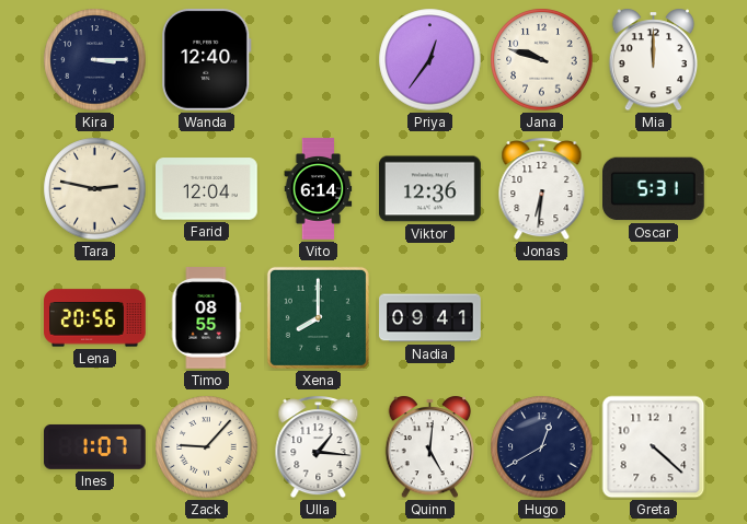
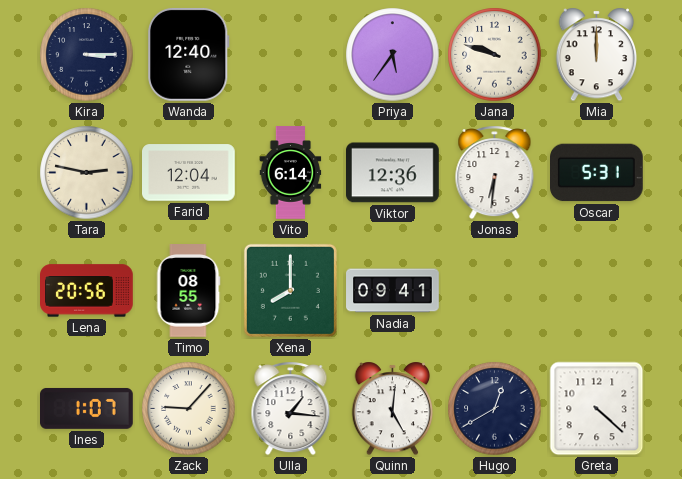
Priya: 12:36 -> 5:36 (393, 55)
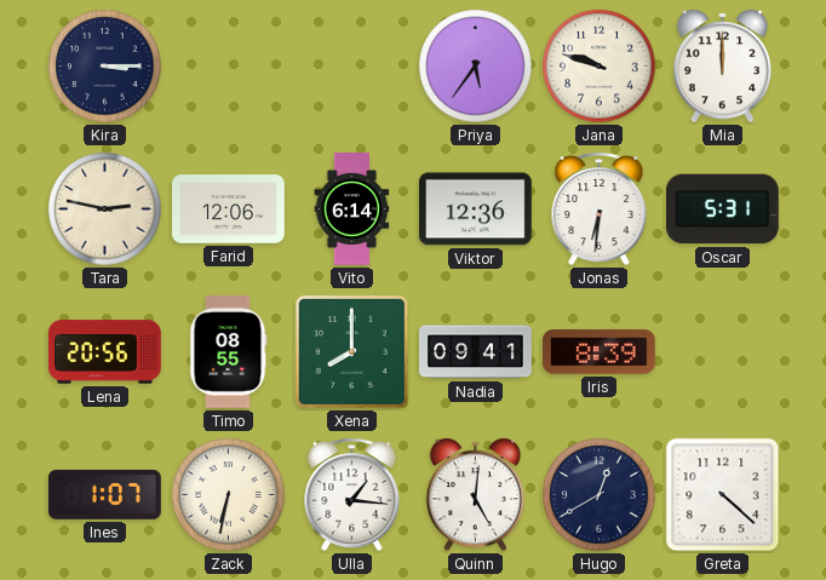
Wanda: 12:40 -> none (189, 54)
Farid: 12:04 -> 12:06 (229, 209)
Iris: none -> 8:39 (600, 352)
Zack: 9:07 -> 6:32 (229, 495)
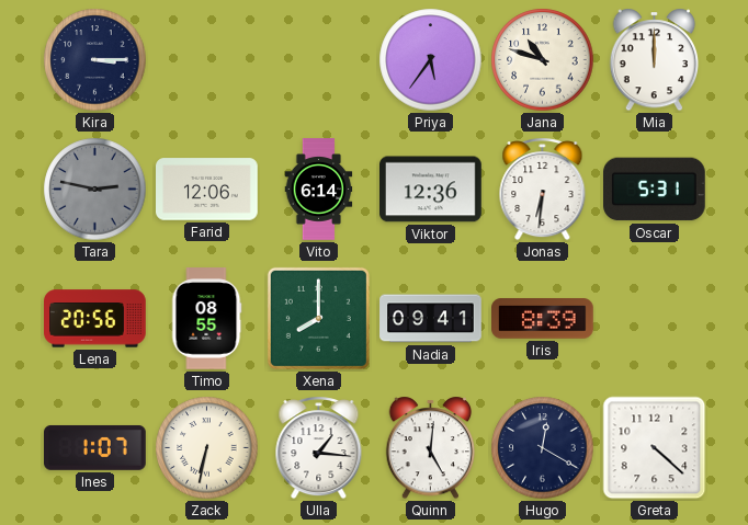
Jana: 9:48 -> 10:48 (543, 60)
Tara dial: cream -> grey (95, 190)
Hugo: 12:40 -> 12:20 (543, 448)
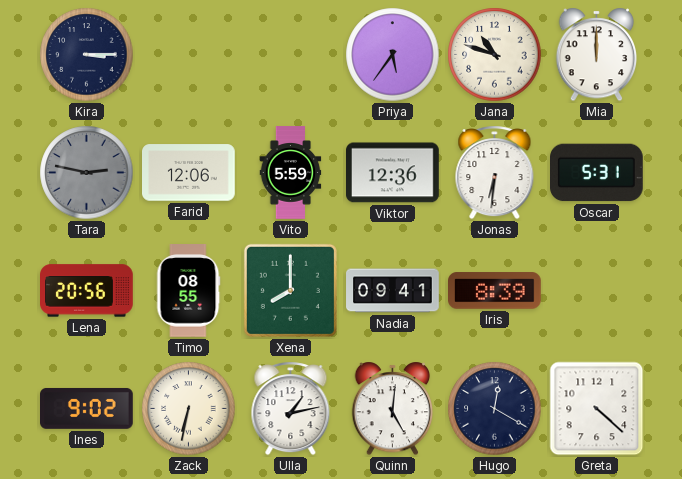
Vito: 6:14 -> 5:59 (291, 173)
Ines: 1:07 -> 9:02 (87, 409)
Ulla: 1:16 -> 1:13 (291, 409)
